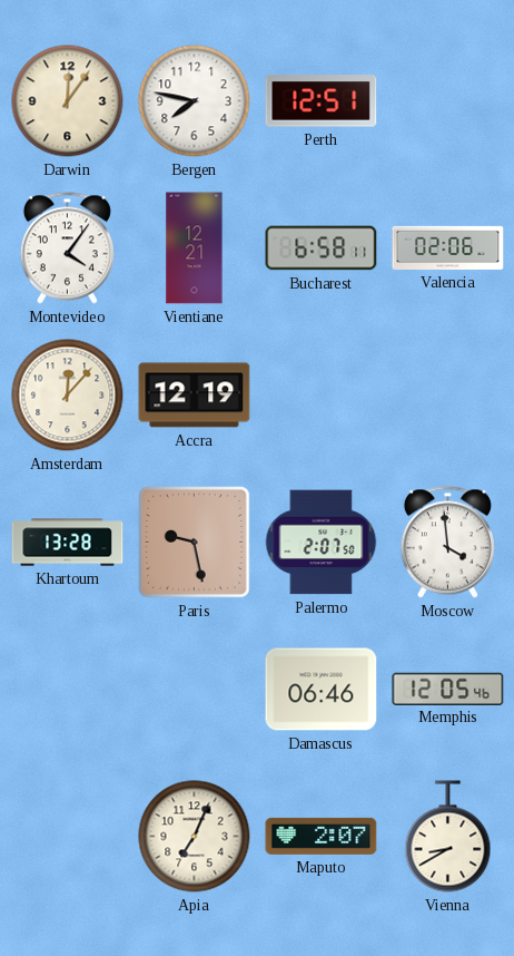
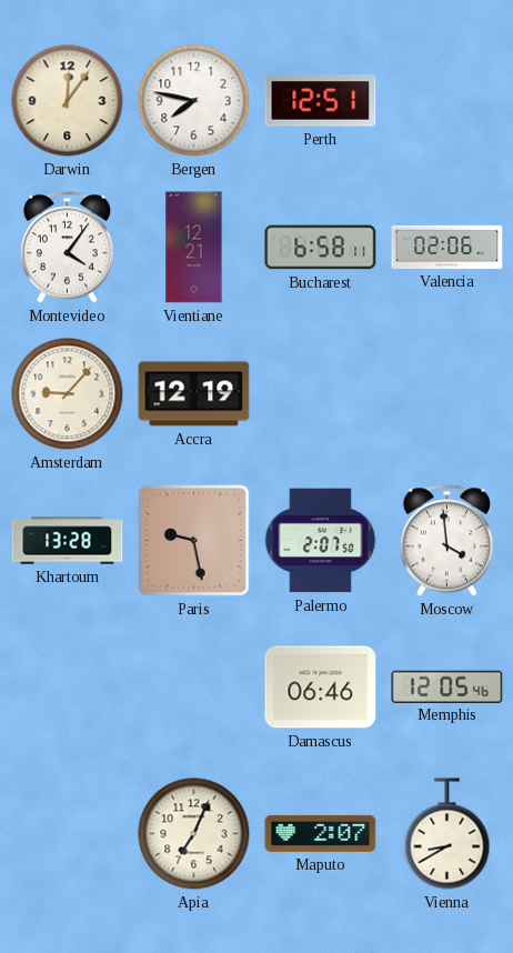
Amsterdam: 12:07 -> 9:07 (68, 394)
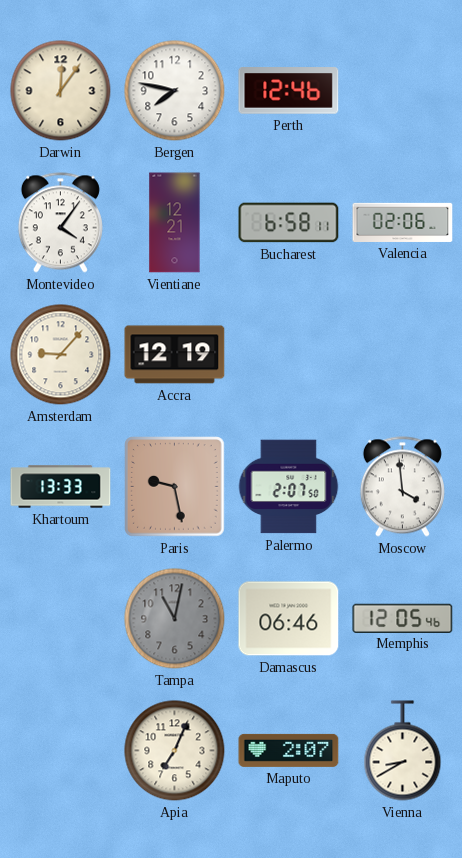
Perth: 12:51 -> 12:46 (289, 91)
Khartoum: 13:28 -> 13:33 (61, 487)
Tampa: none -> 11:02 (175, 619)
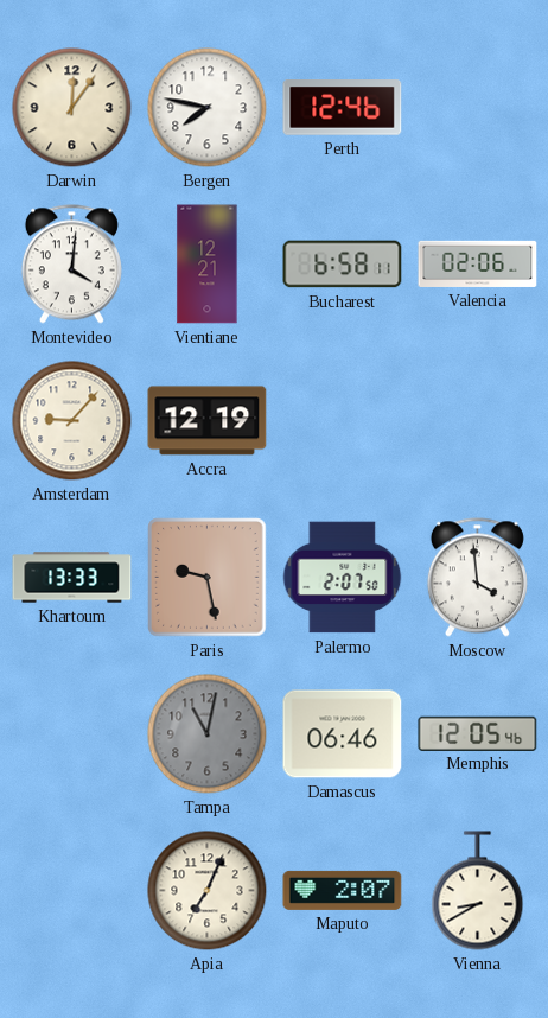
Montevideo: 4:06 -> 4:01 (71, 265)
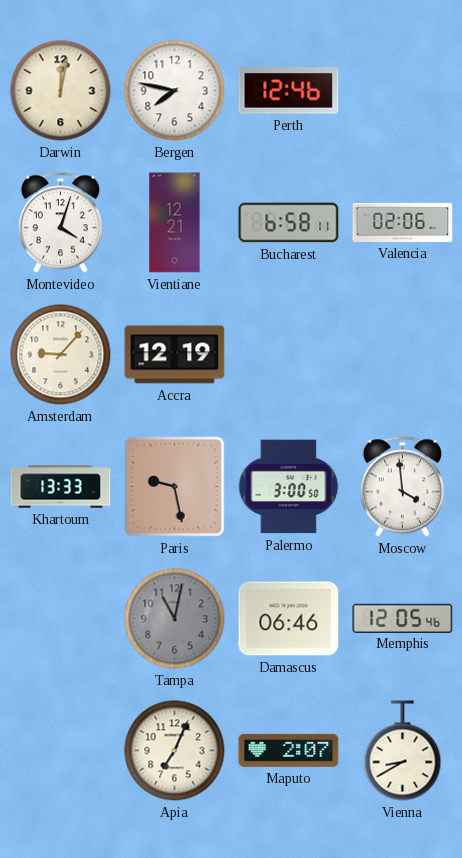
Darwin: 12:06 -> 12:02 (61, 91)
Montevideo: 4:01 -> 4:03 (60, 223)
Palermo: 2:07 -> 3:00 (289, 487)
